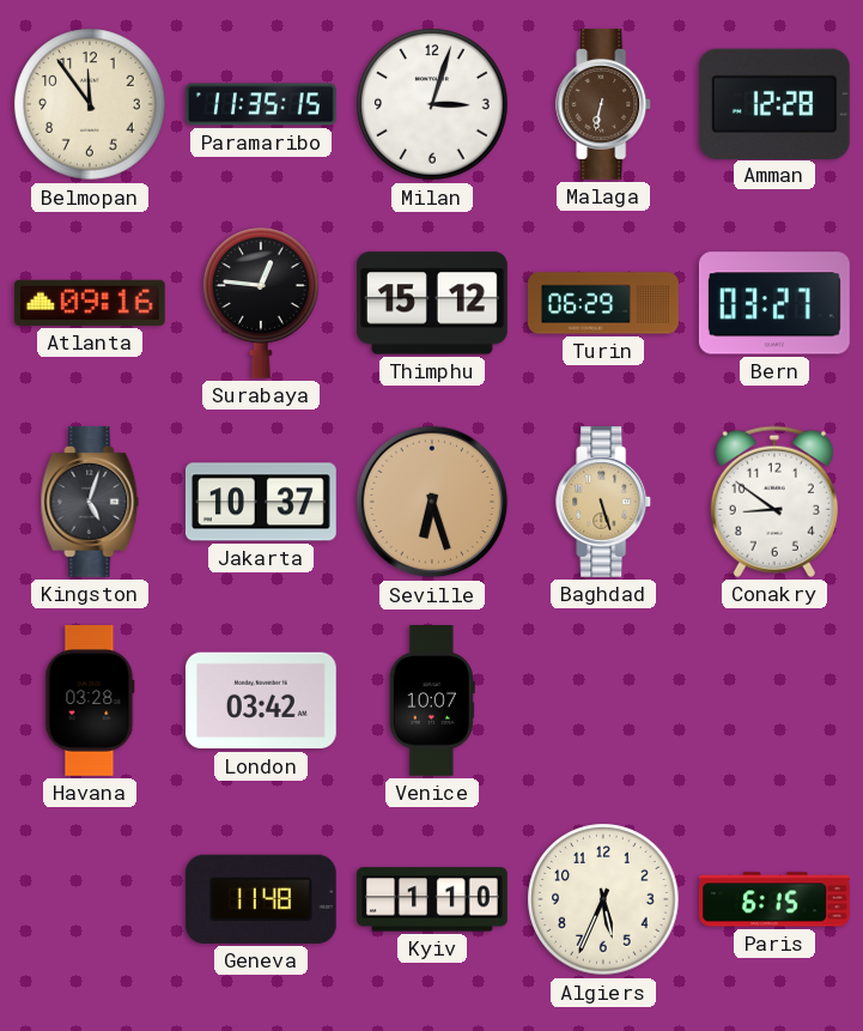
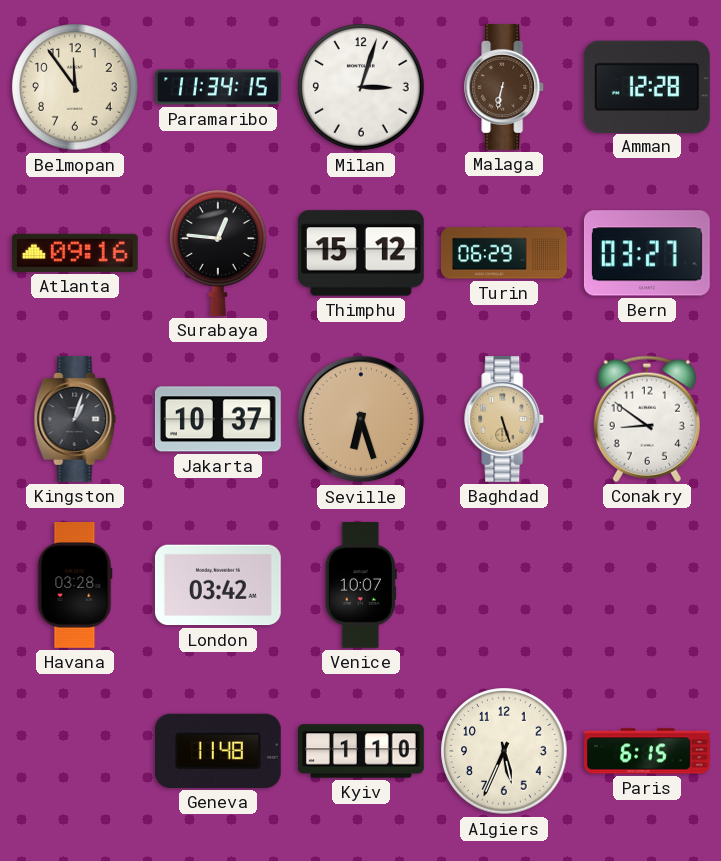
Paramaribo: 11:35 -> 11:34 (219, 87)
Kingston: 5:03 -> 1:03 (75, 419)
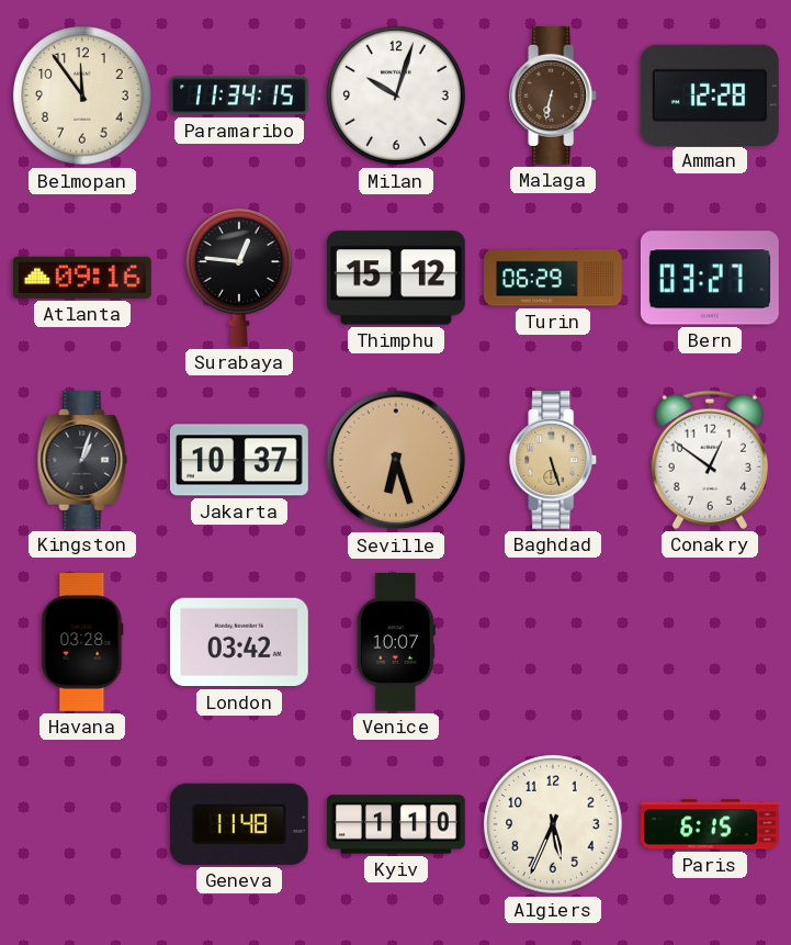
Milan: 3:03 -> 10:03 (396, 95)
Conakry: 8:51 -> 12:51 (710, 460)
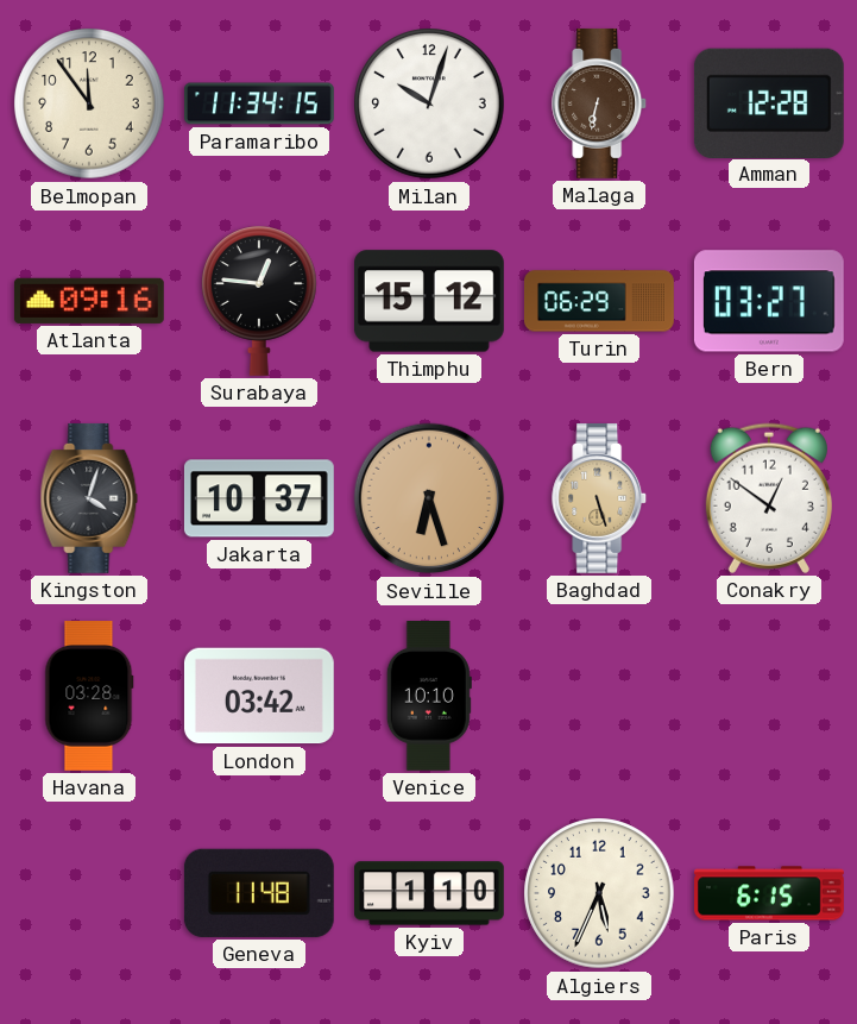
Kingston: 1:03 -> 4:03 (89, 498)
Venice: 10:07 -> 10:10 (429, 697)
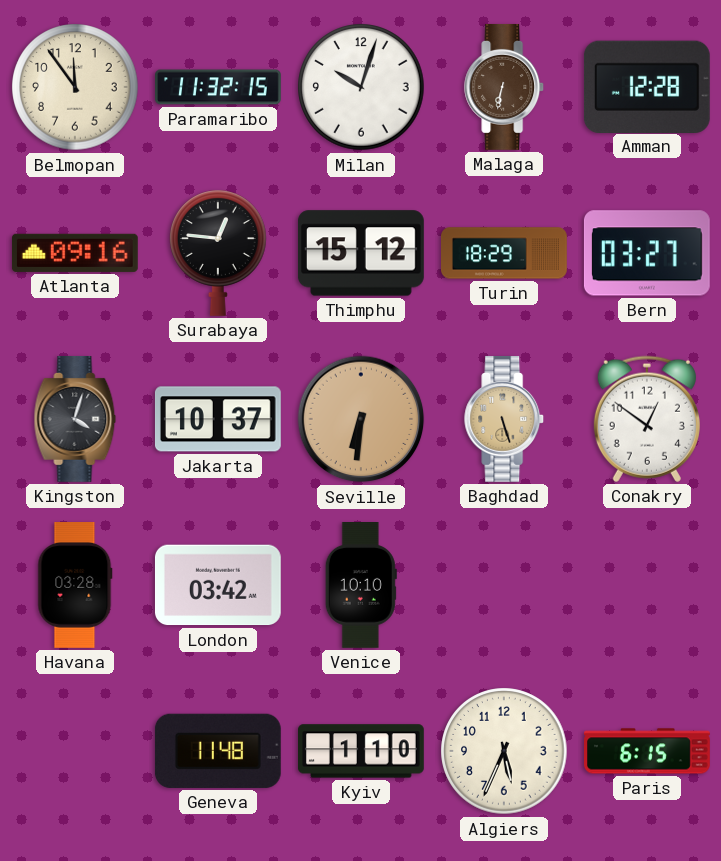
Paramaribo: 11:34 -> 11:32 (219, 87)
Turin: 06:29 -> 18:29 (505, 253)
Seville: 6:27 -> 6:31 (361, 419)
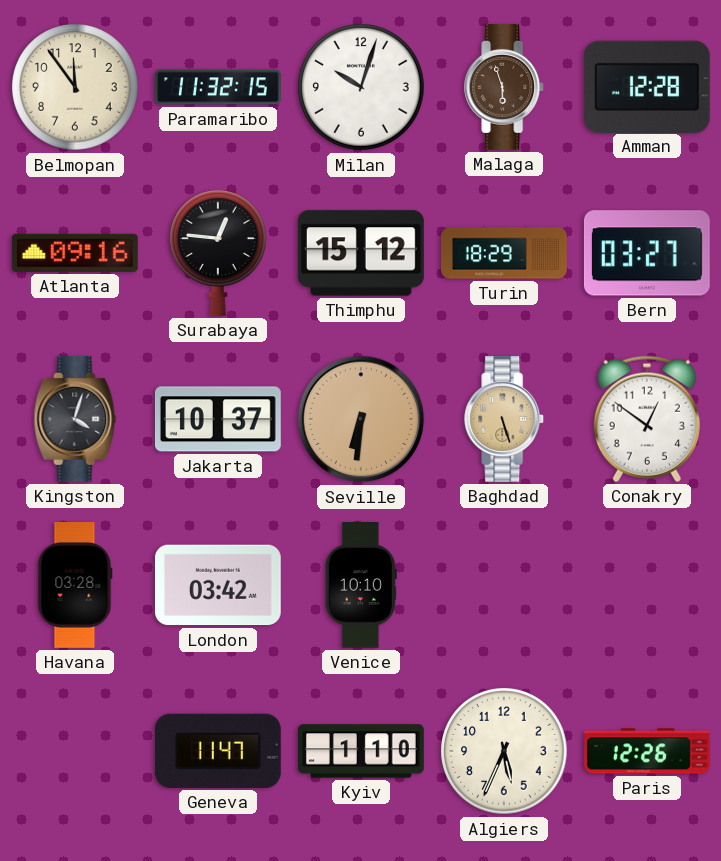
Malaga: 6:32 -> 5:57 (505, 87)
Geneva: 11:48 -> 11:47 (218, 751)
Paris: 6:15 -> 12:26 (648, 751)
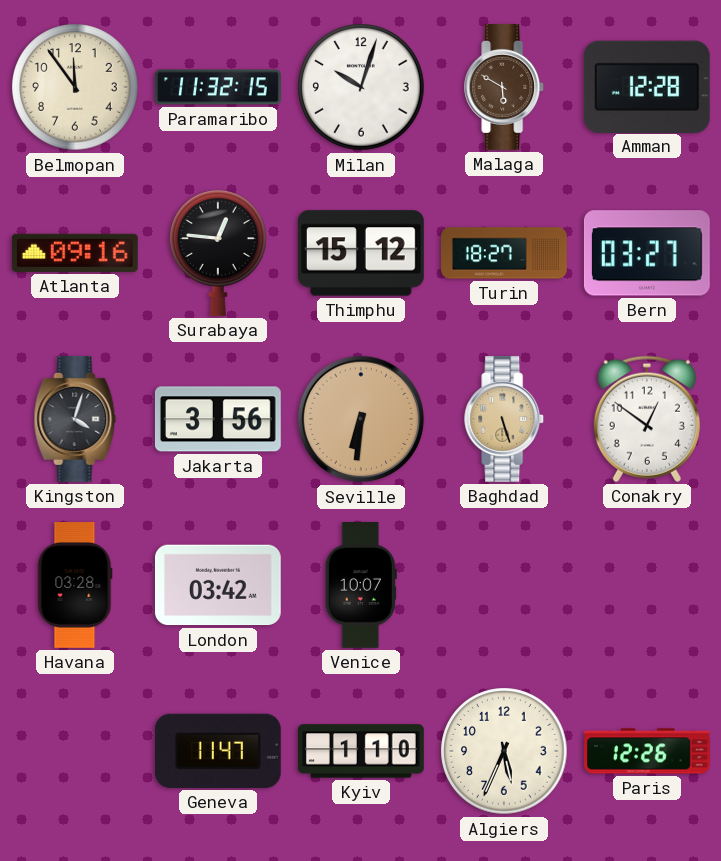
Malaga: 5:57 -> 5:50 (505, 87)
Turin: 18:29 -> 18:27 (505, 253)
Jakarta: 10:37 -> 3:56 (218, 419)
Venice: 10:10 -> 10:07 (361, 586)
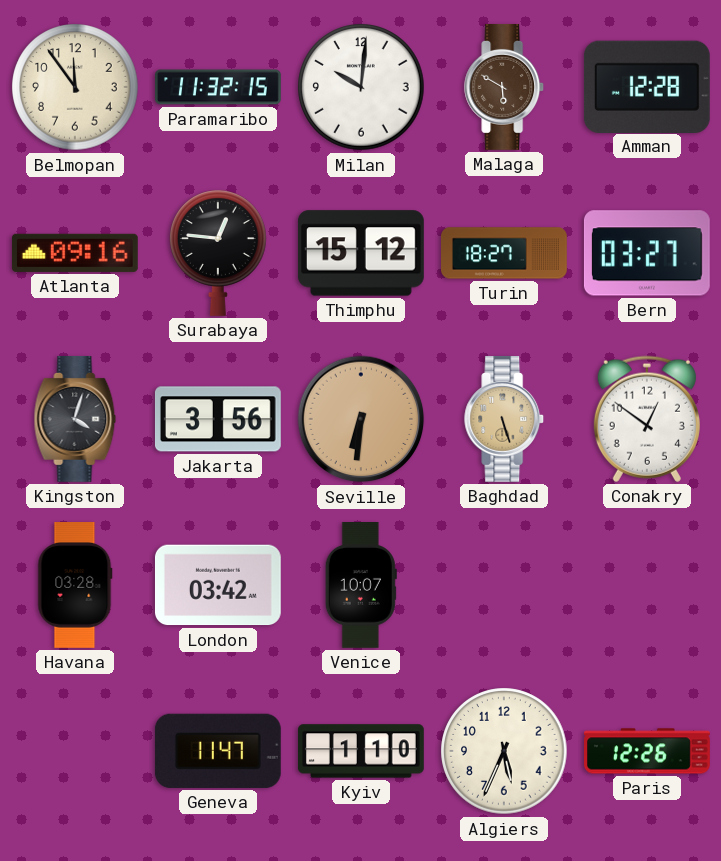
Milan: 10:03 -> 10:01 (361, 87)
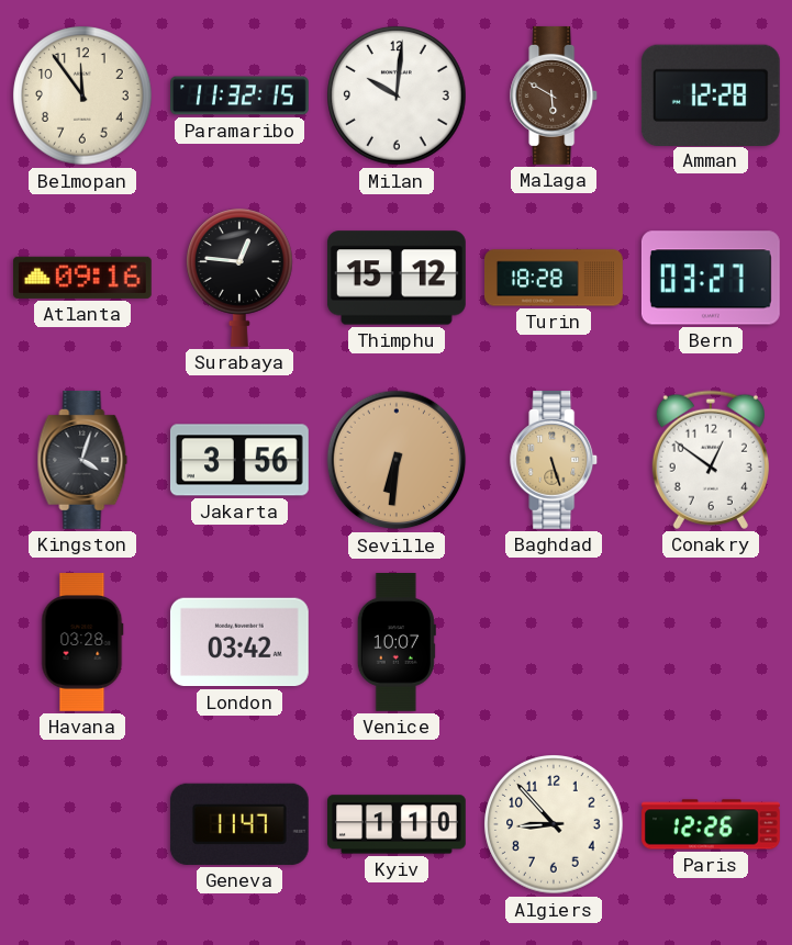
Turin: 18:27 -> 18:28 (555, 278)
Algiers: 5:34 -> 8:53 (554, 824)
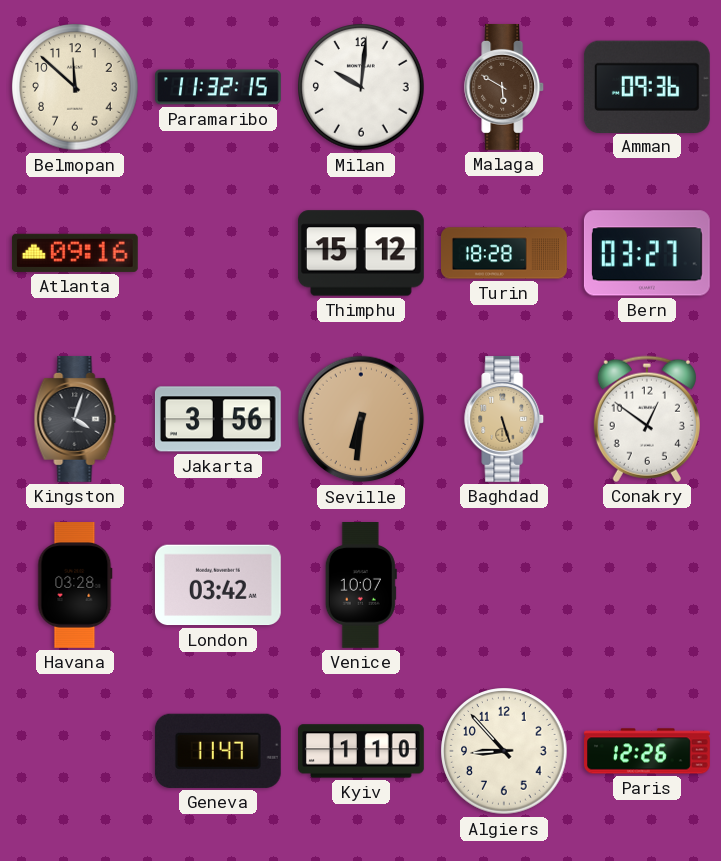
Belmopan: 11:54 -> 11:52 (75, 87)
Amman: 12:28 -> 09:36 (647, 86)
Surabaya: 12:46 -> none (241, 278)
